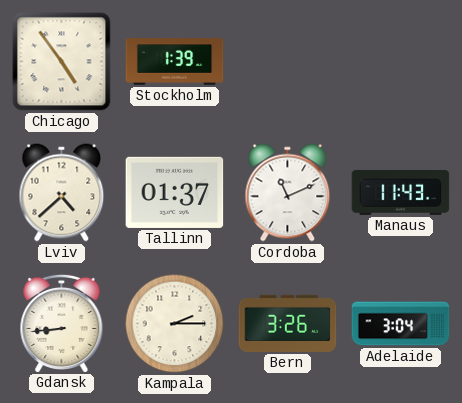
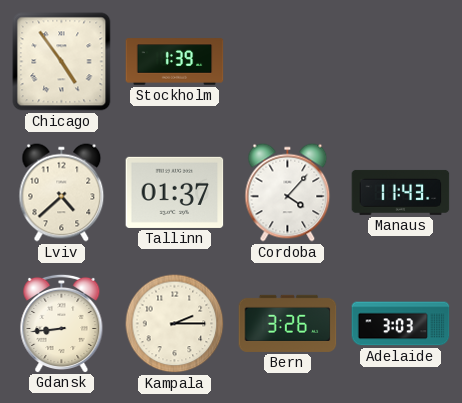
Cordoba: 11:11 -> 4:07 (288, 193)
Adelaide: 3:04 -> 3:03 (401, 324)
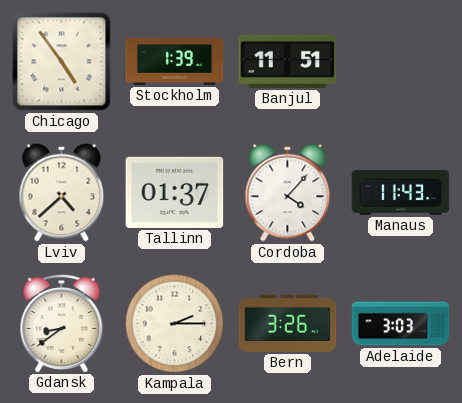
Banjul: none -> 11:51 (288, 61)
Gdansk: 8:44 -> 8:39 (62, 323)
